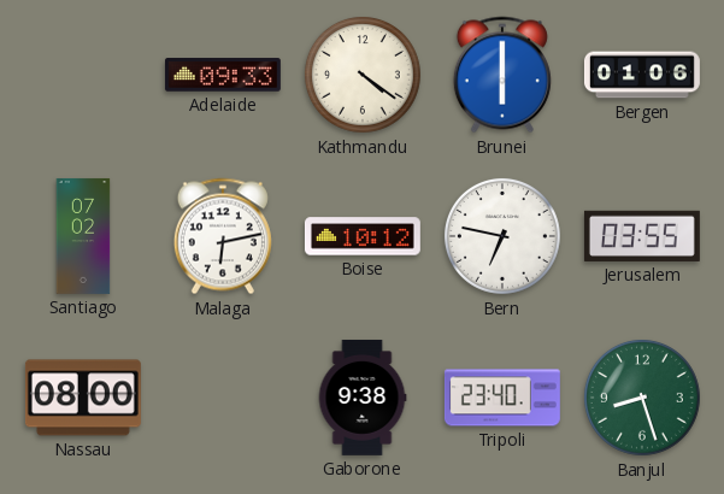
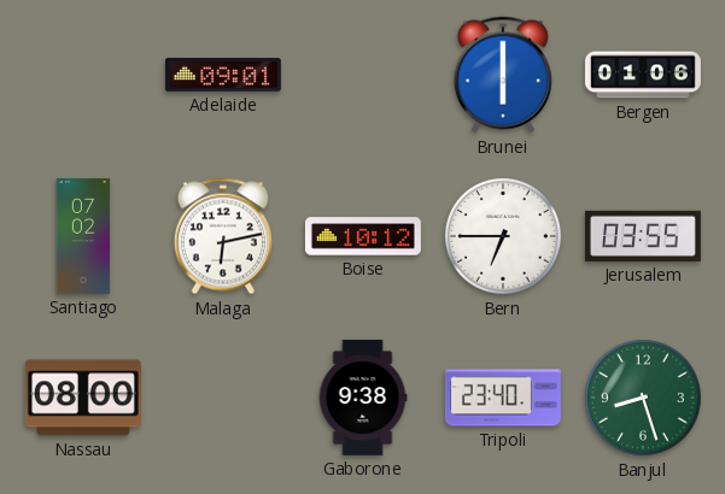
Adelaide: 09:33 -> 09:01 (223, 75)
Kathmandu: 4:21 -> none (363, 75)
Bern: 6:47 -> 6:45 (503, 236)
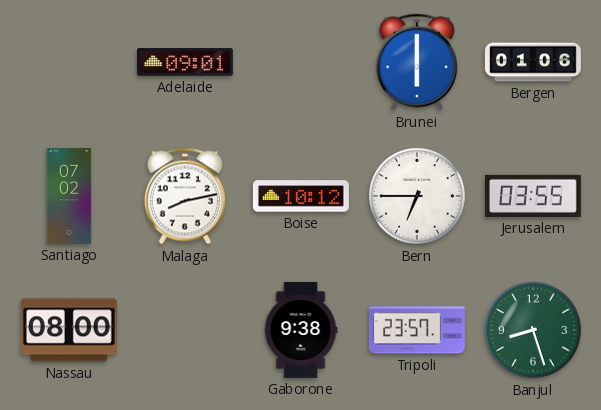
Malaga: 6:13 -> 8:13 (185, 196)
Tripoli: 23:40 -> 23:57 (417, 330)
